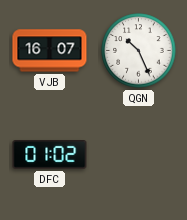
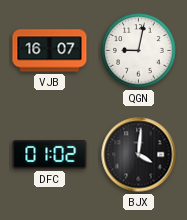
QGN: 10:26 -> 9:02 (139, 51)
BJX: none -> 4:01 (139, 155)
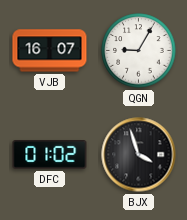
QGN: 9:02 -> 9:05 (139, 51)
BJX: 4:01 -> 3:57 (139, 155)
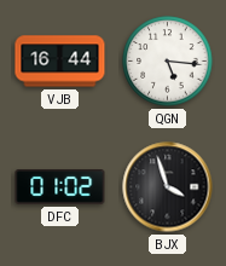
VJB: 16:07 -> 16:44 (60, 62)
QGN: 9:05 -> 5:16 (168, 62)
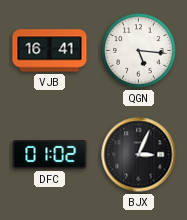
VJB: 16:44 -> 16:41 (50, 51)
BJX: 3:57 -> 3:04 (139, 155)
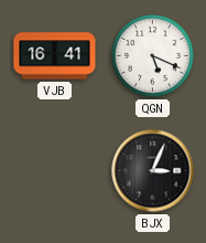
QGN: 5:16 -> 5:19 (153, 56)
DFC: 01:02 -> none (50, 155)
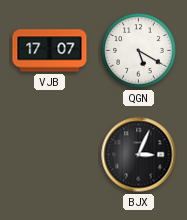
VJB: 16:41 -> 17:07 (50, 51)
QGN: 5:19 -> 5:20 (139, 51)
